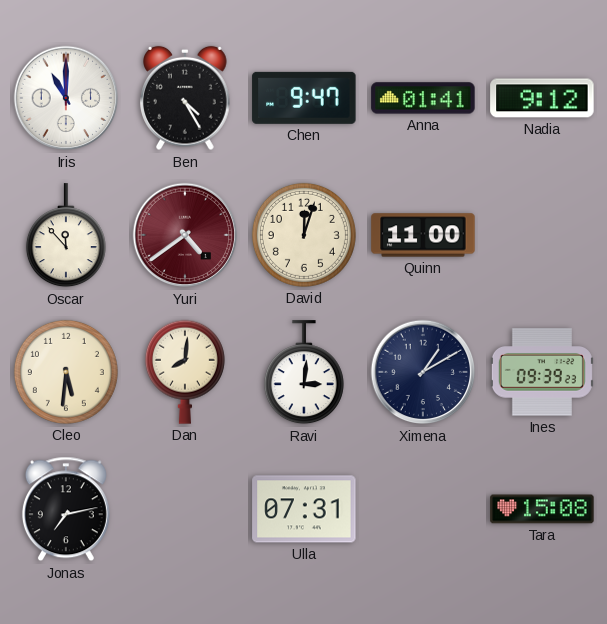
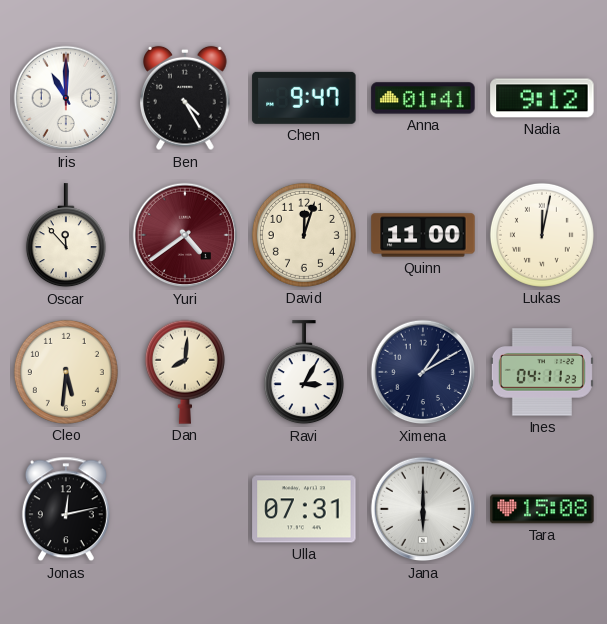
Lukas: none -> 12:02 (542, 235)
Ravi: 3:01 -> 3:05 (304, 373)
Ines: 09:39 -> 04:11 (542, 372)
Jonas: 7:13 -> 12:13 (66, 509)
Jana: none -> 6:00 (423, 509)
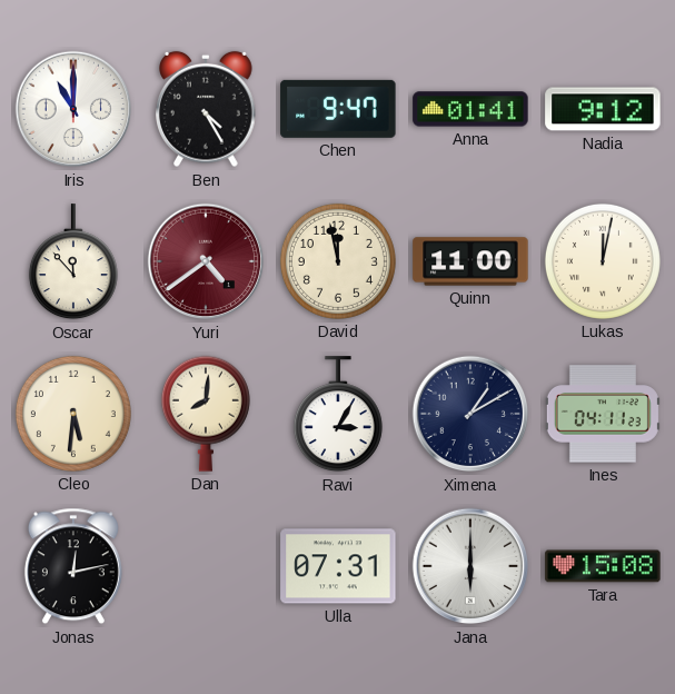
David: 12:03 -> 11:58 (338, 261)
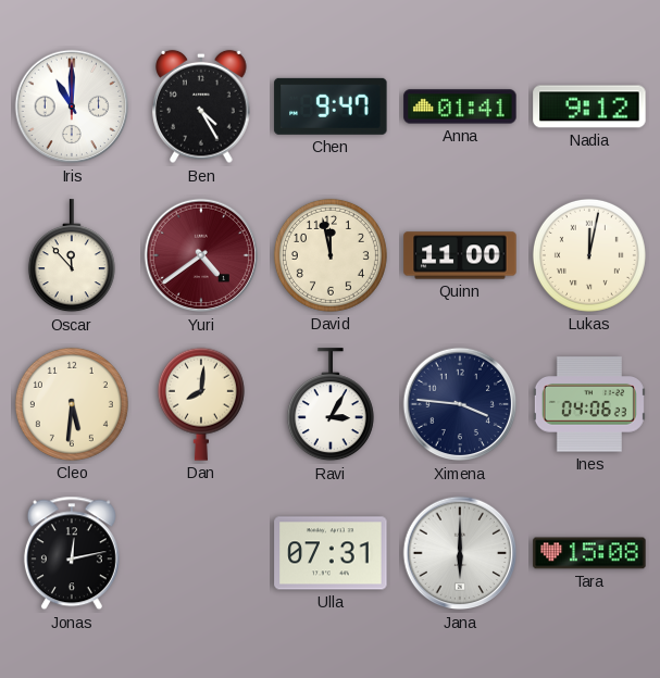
Ximena: 1:10 -> 3:46 (460, 404)
Ines: 04:11 -> 04:06 (589, 404)
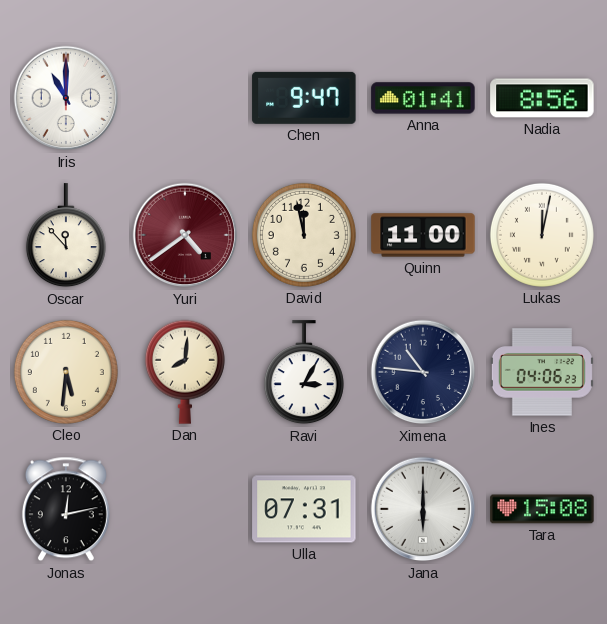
Ben: 4:25 -> none (202, 106)
Nadia: 9:12 -> 8:56 (542, 98)
Ximena: 3:46 -> 10:46 (423, 372)
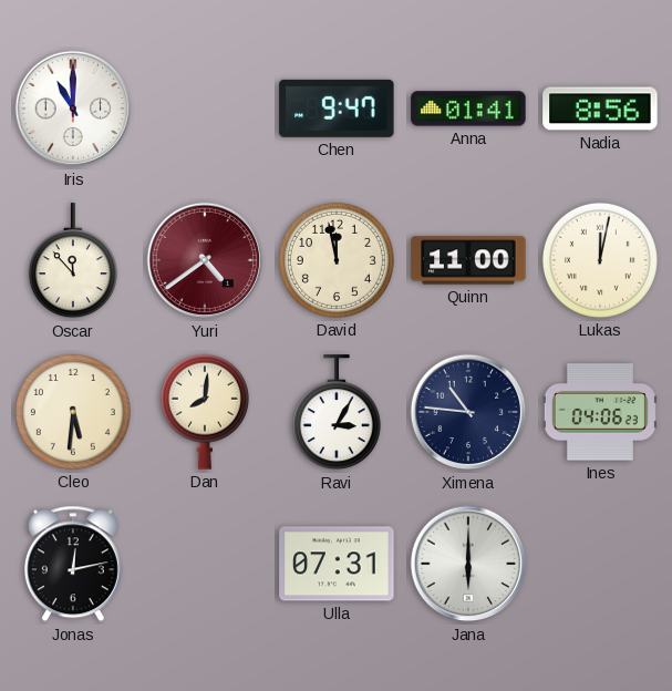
Tara: 15:08 -> none (542, 509)
